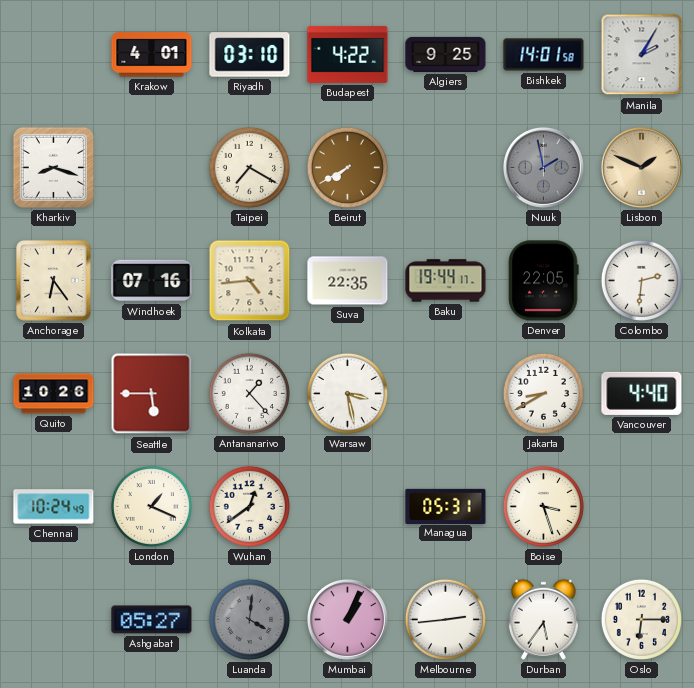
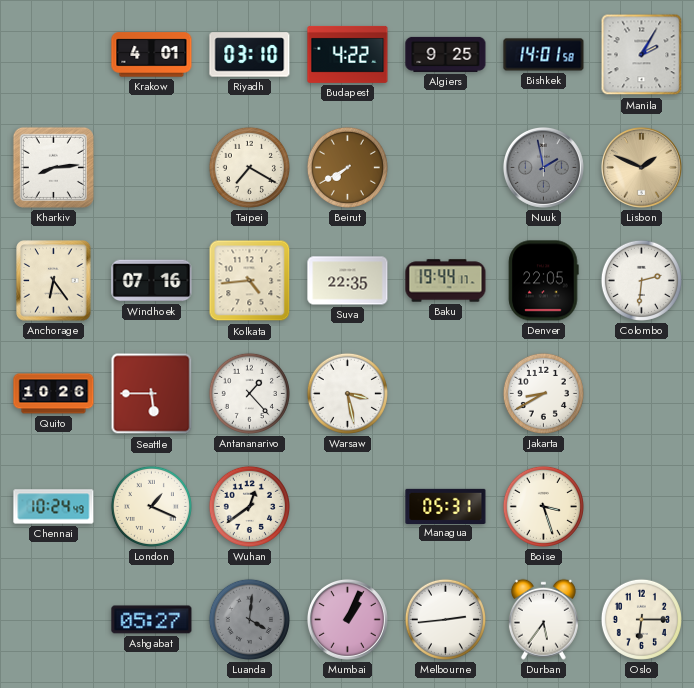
Kharkiv: 8:18 -> 8:14 (53, 167)
Vancouver: 4:40 -> none (642, 393)
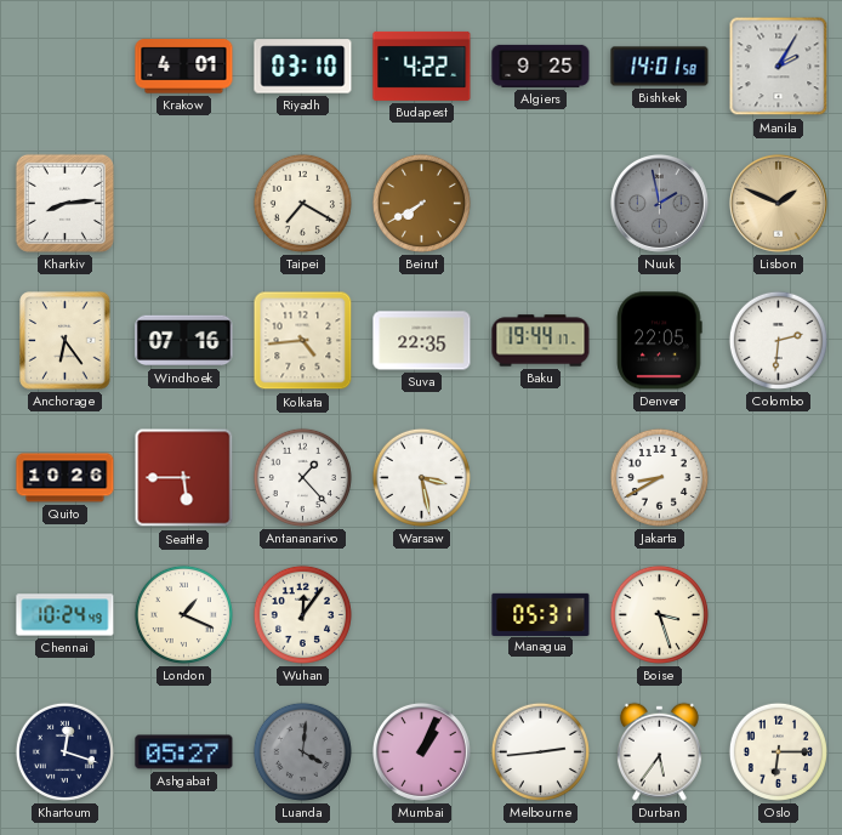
Wuhan: 12:39 -> 12:06 (302, 614)
Khartoum: none -> 12:18 (64, 751)
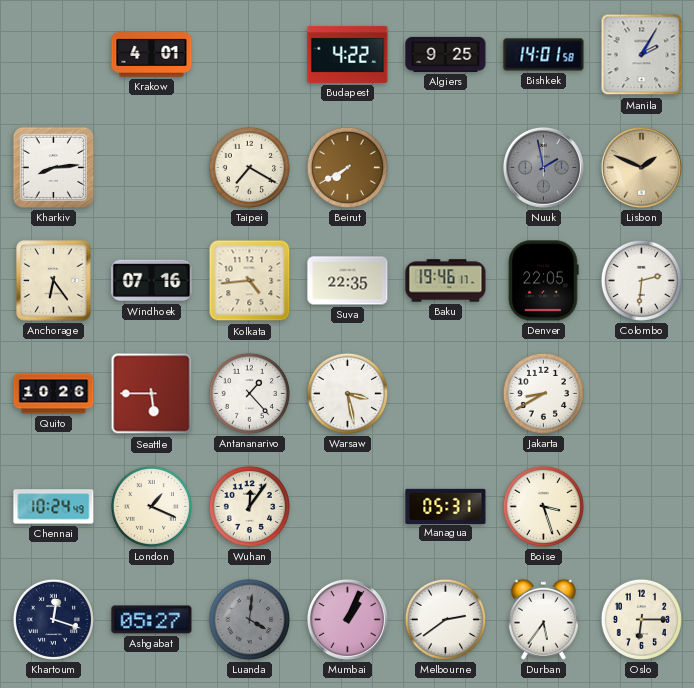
Riyadh: 03:10 -> none (303, 67)
Baku: 19:44 -> 19:46 (446, 281)
Melbourne: 2:44 -> 2:39 (445, 619)
